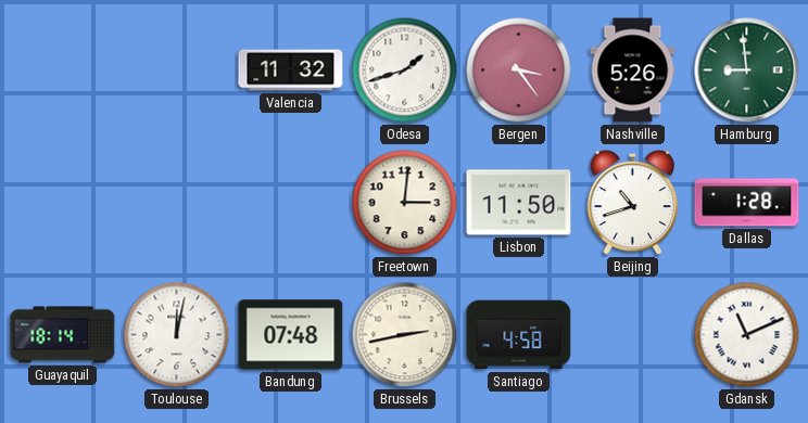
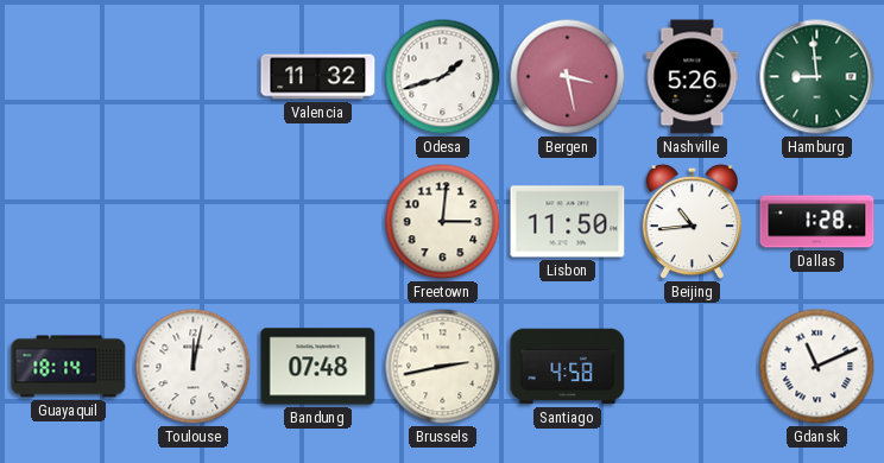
Bergen: 3:24 -> 3:28 (568, 77)
Beijing: 10:42 -> 10:44 (693, 222)
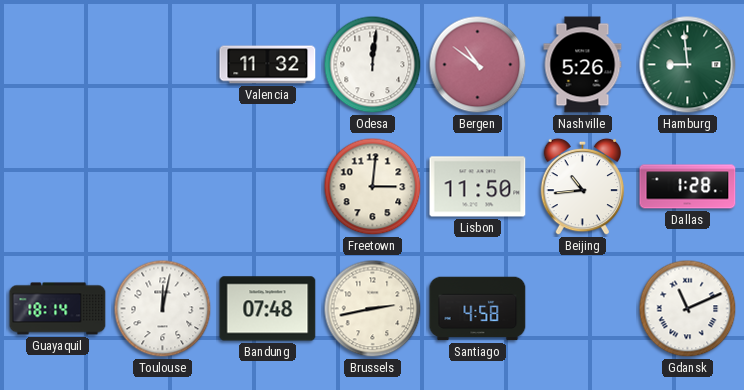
Odesa: 1:42 -> 12:01 (373, 65)
Bergen: 3:28 -> 10:51 (478, 65)
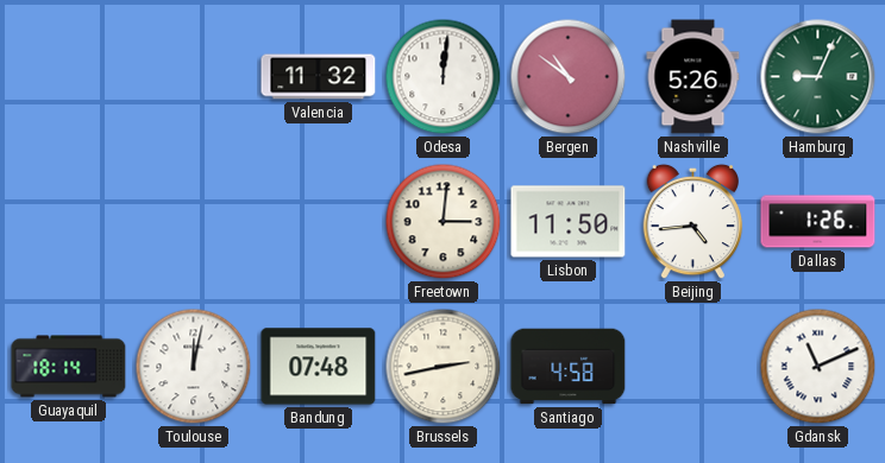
Hamburg: 8:59 -> 9:04 (818, 77)
Beijing: 10:44 -> 4:44 (693, 222)
Dallas: 1:28 -> 1:26 (818, 222)
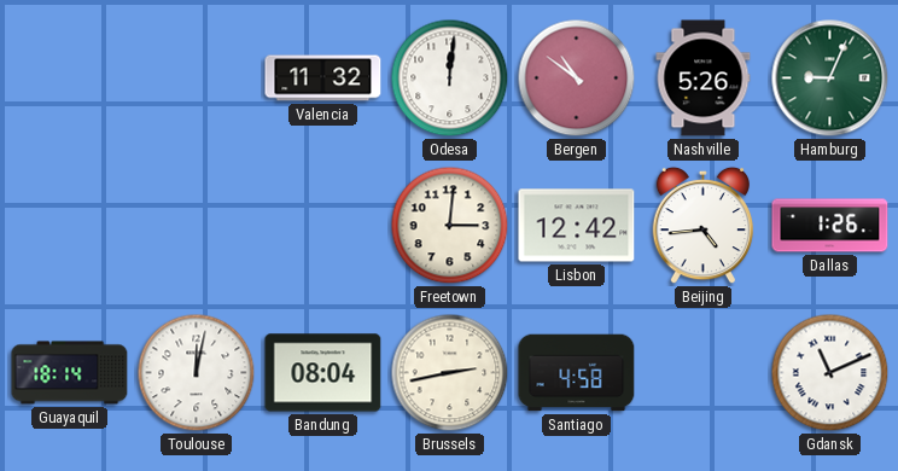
Lisbon: 11:50 -> 12:42 (577, 226)
Bandung: 07:48 -> 08:04 (323, 373)
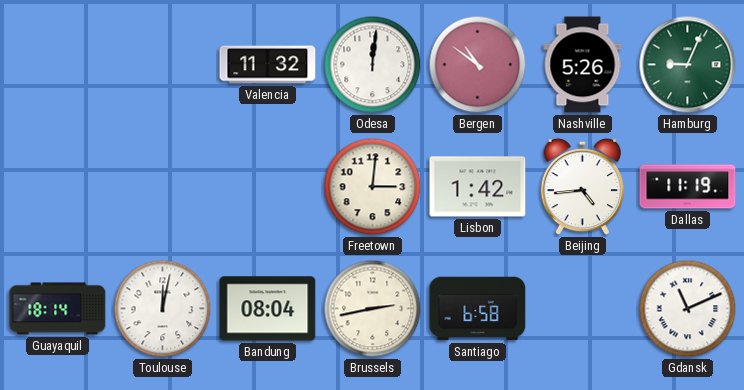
Lisbon: 12:42 -> 1:42 (478, 187)
Dallas: 1:26 -> 11:19 (688, 187)
Santiago: 4:58 -> 6:58 (478, 309)
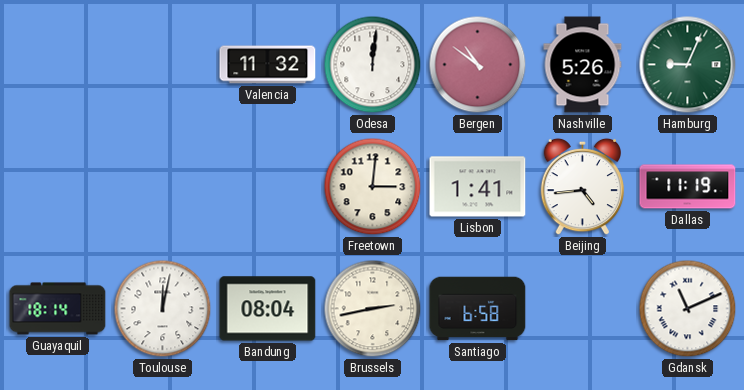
Lisbon: 1:42 -> 1:41 (478, 187)
